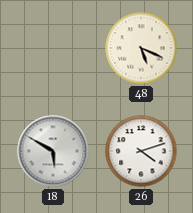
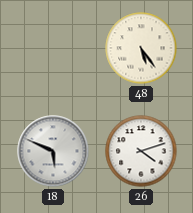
48: 5:19 -> 5:24 (141, 48)
18: 5:50 -> 5:49 (53, 151)
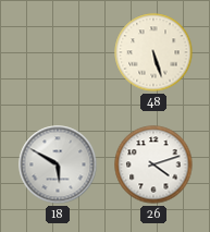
48: 5:24 -> 5:27 (153, 52)
18: 5:49 -> 5:50 (58, 164)
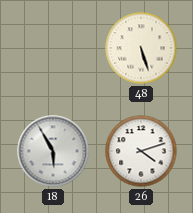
18: 5:50 -> 5:55 (53, 151)
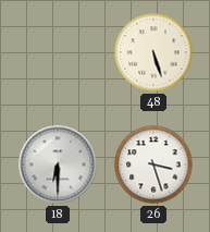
18: 5:55 -> 6:30 (58, 164)
26: 4:12 -> 3:27 (153, 164)
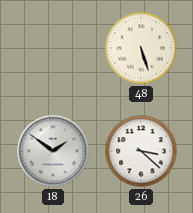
18: 6:30 -> 1:51 (53, 151)
26: 3:27 -> 3:22 (141, 151)
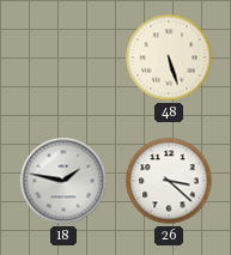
18: 1:51 -> 1:47 (63, 181)
